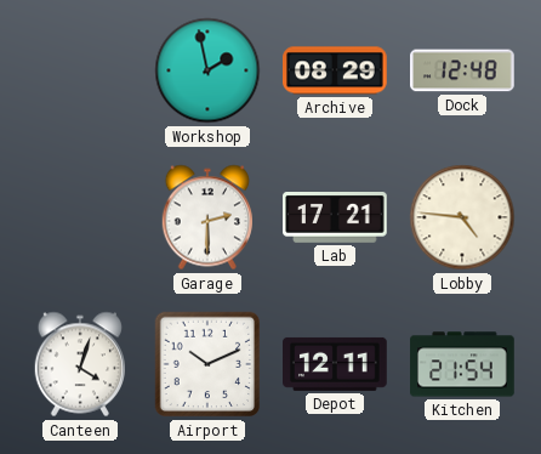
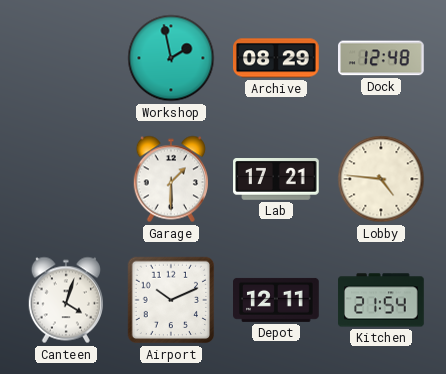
Garage: 2:30 -> 1:30 (170, 179)
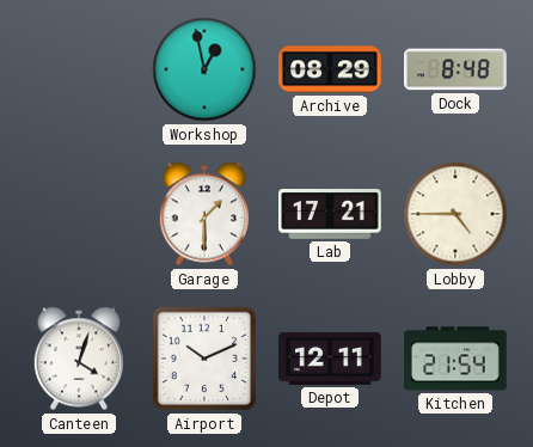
Workshop: 1:58 -> 12:58 (204, 69)
Dock: 12:48 -> 8:48 (457, 69)
Lobby: 4:46 -> 4:45 (455, 214)
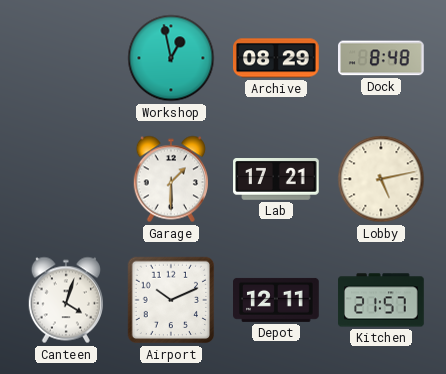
Lobby: 4:45 -> 5:13 (381, 179)
Kitchen: 21:54 -> 21:57 (381, 300)
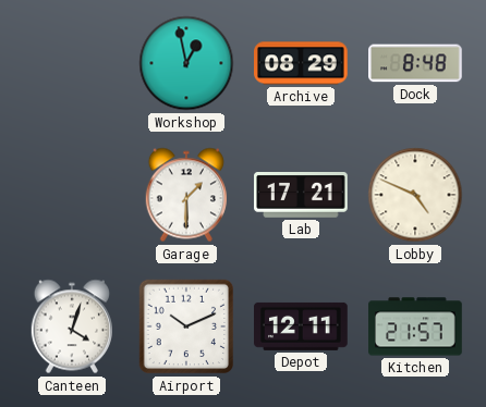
Lobby: 5:13 -> 4:49 (415, 195)
